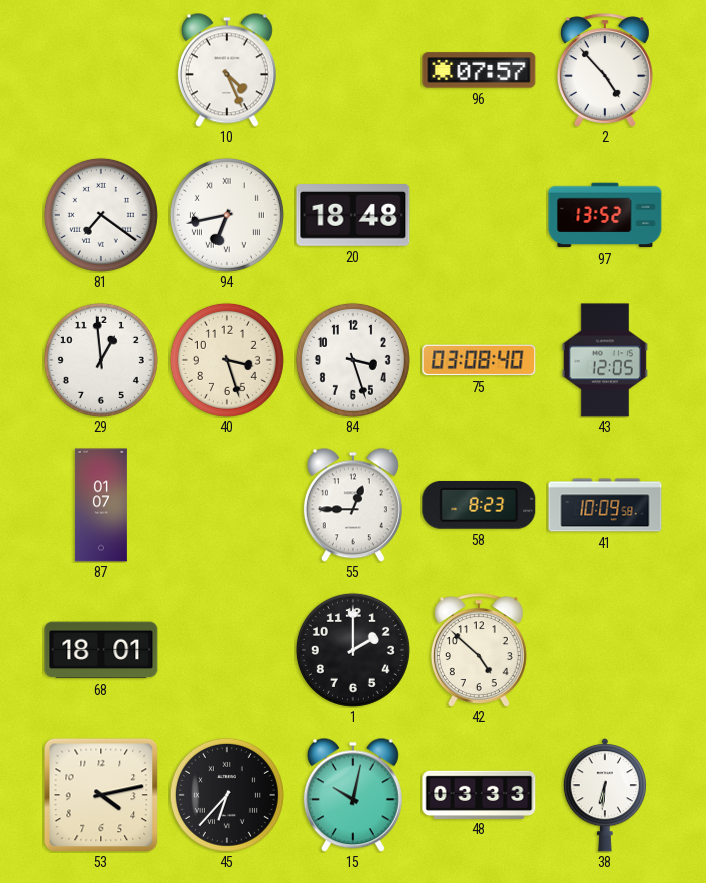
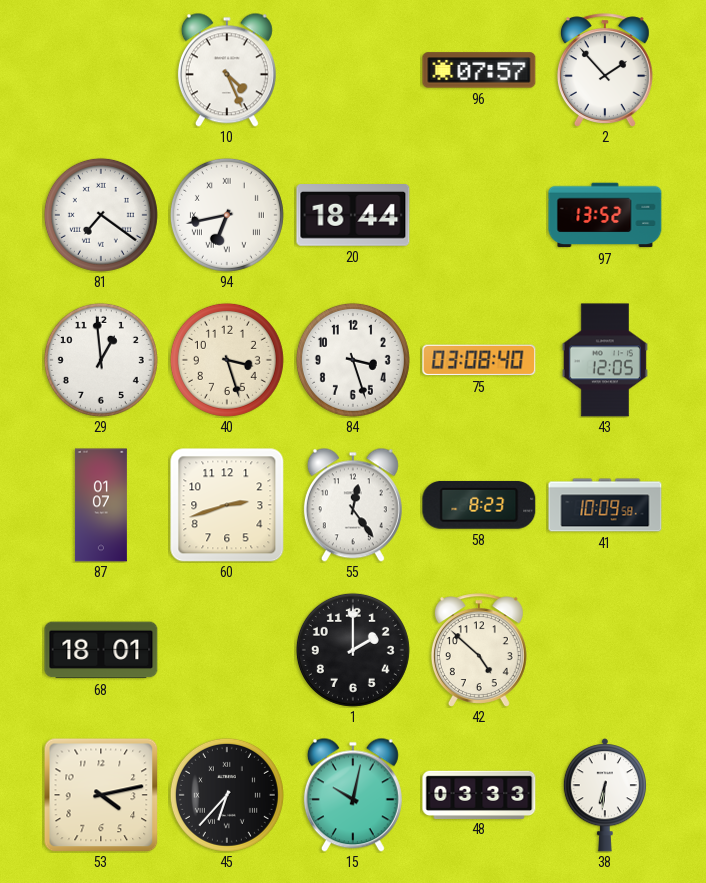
2: 4:53 -> 1:53 (605, 70)
20: 18:48 -> 18:44 (353, 216)
60: none -> 2:42 (227, 505)
55: 12:45 -> 12:24 (353, 505)
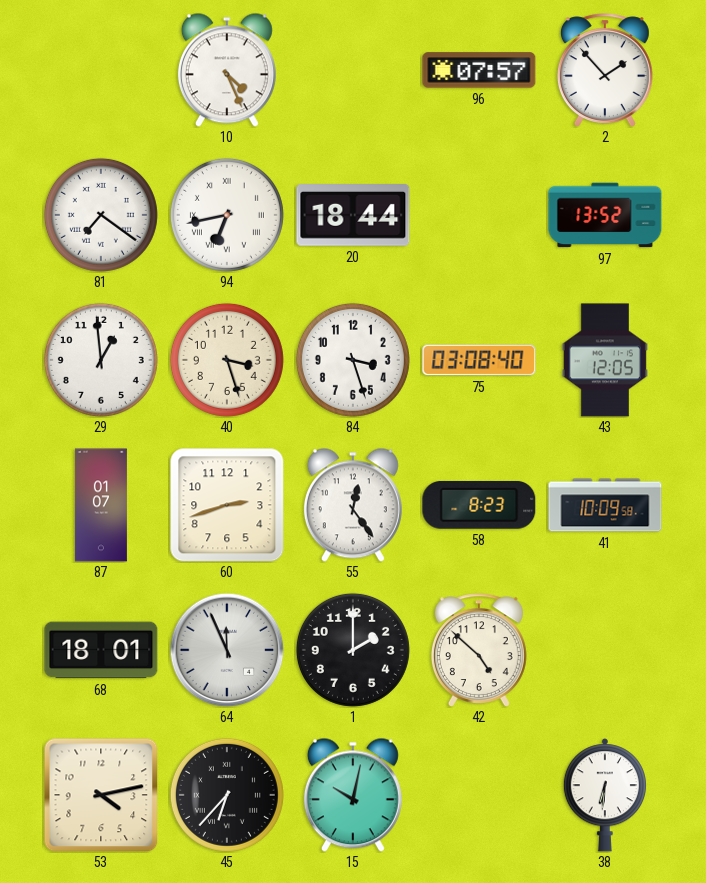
64: none -> 11:56 (227, 650)
48: 03:33 -> none (479, 794)
